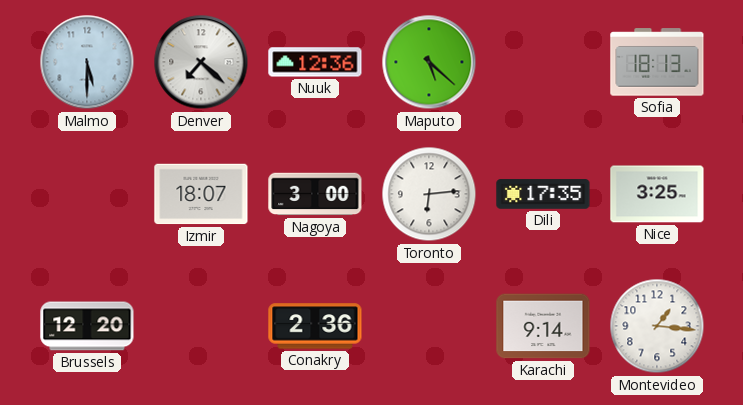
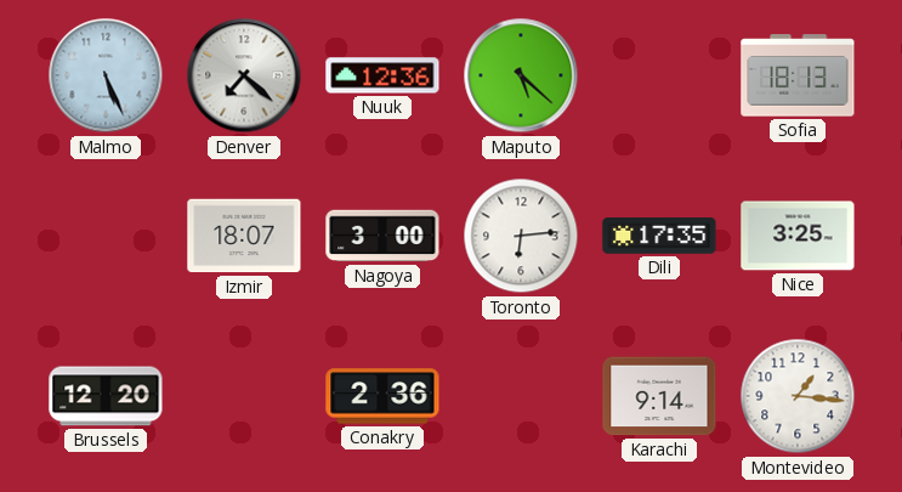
Malmo: 5:30 -> 5:26 (106, 75)
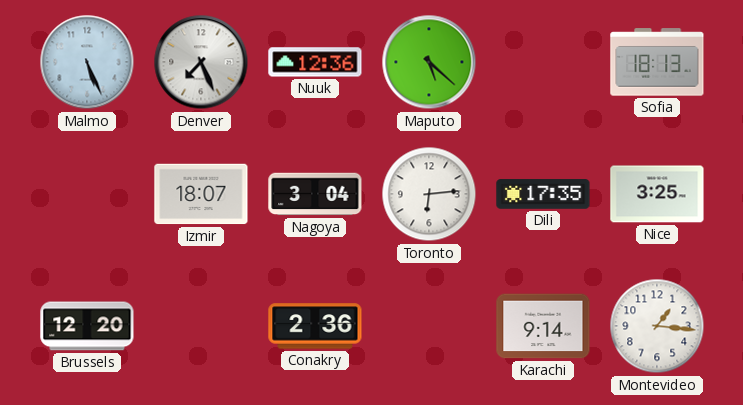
Denver: 7:22 -> 7:26 (201, 62)
Nagoya: 3:00 -> 3:04 (315, 194)
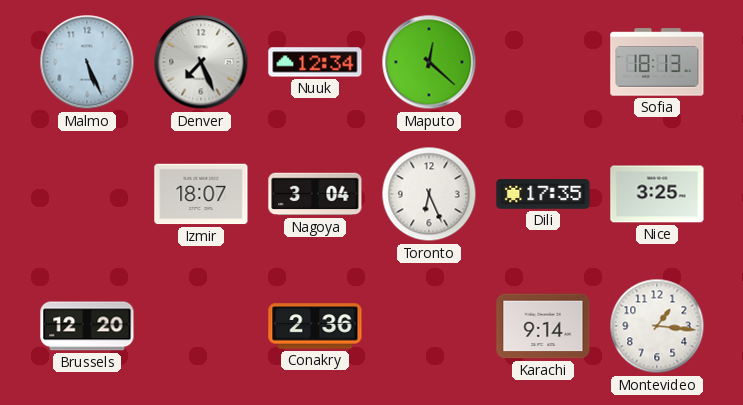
Nuuk: 12:36 -> 12:34 (315, 62)
Maputo: 5:22 -> 12:22 (429, 62)
Toronto: 6:14 -> 6:26 (429, 194)
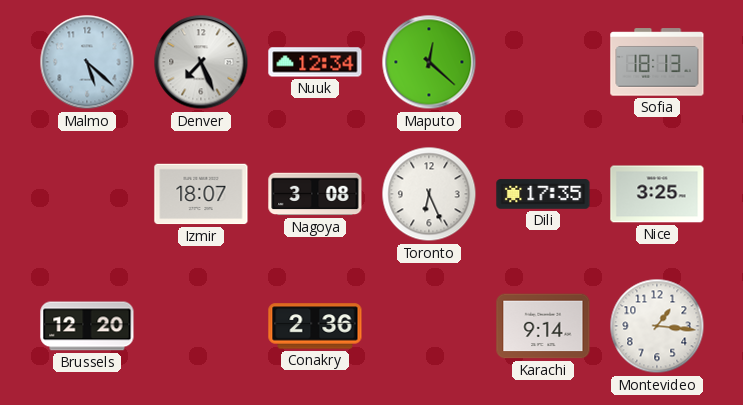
Malmo: 5:26 -> 5:22 (87, 62)
Nagoya: 3:04 -> 3:08 (315, 194)
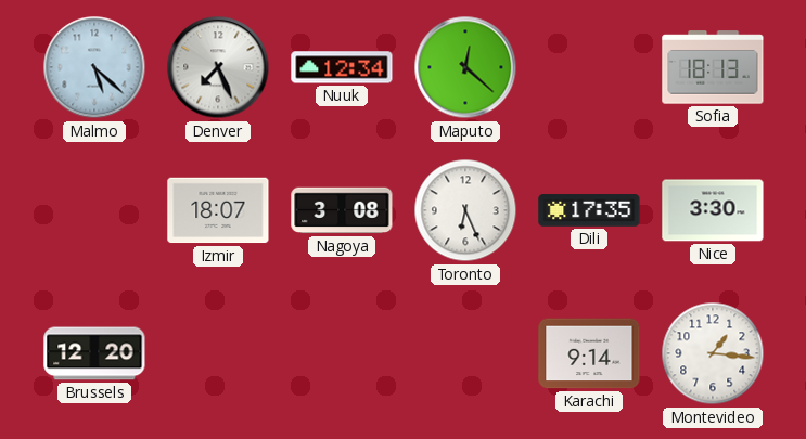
Nice: 3:25 -> 3:30 (713, 210)
Conakry: 2:36 -> none (315, 326)
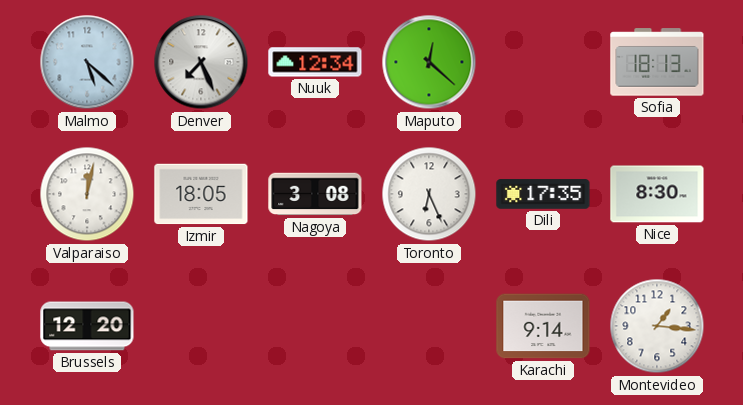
Valparaiso: none -> 12:02 (87, 194)
Izmir: 18:07 -> 18:05 (201, 194)
Nice: 3:30 -> 8:30 (657, 194)
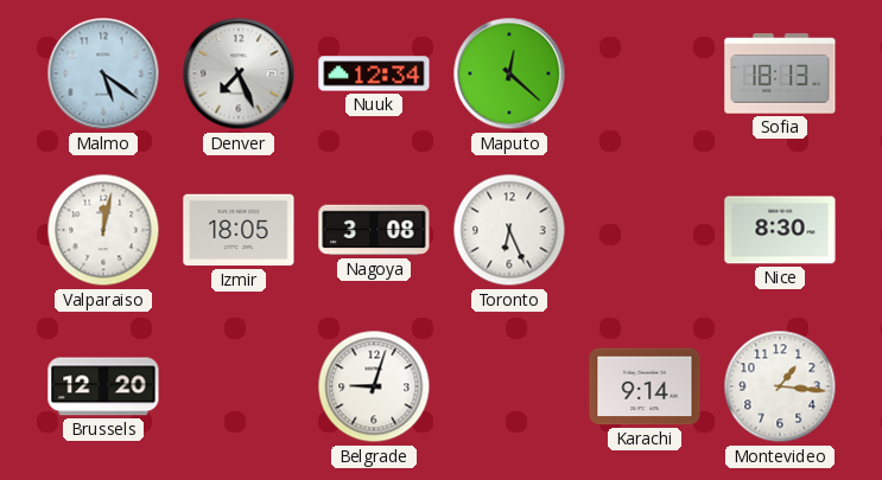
Malmo: 5:22 -> 5:21 (103, 73)
Dili: 17:35 -> none (543, 194)
Belgrade: none -> 9:03 (374, 386)
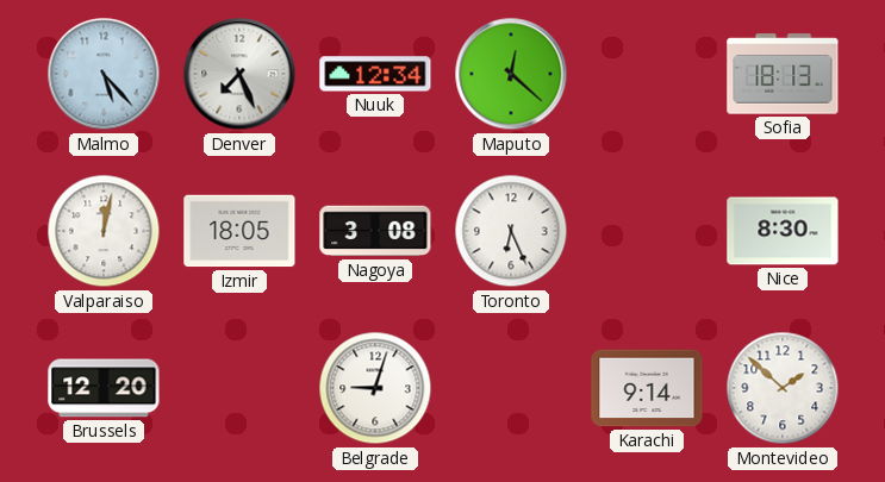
Malmo: 5:21 -> 5:23 (104, 74)
Montevideo: 1:16 -> 1:52 (783, 388)
